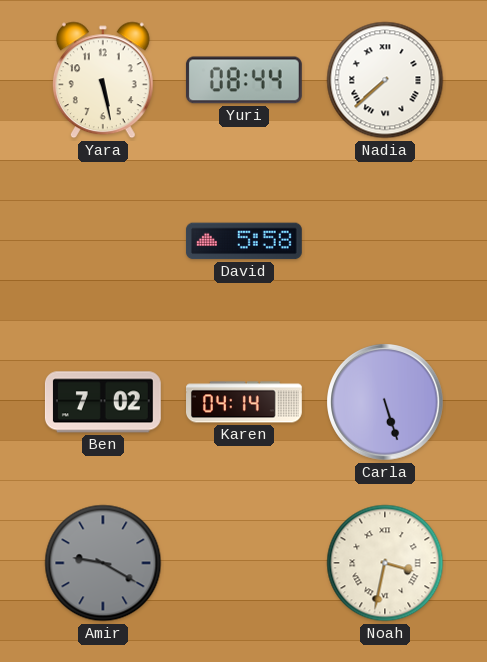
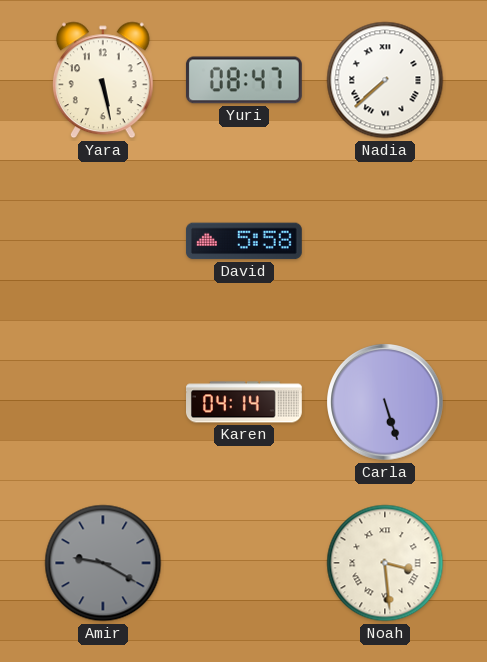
Yuri: 08:44 -> 08:47 (244, 80)
Ben: 7:02 -> none (103, 402)
Noah: 3:32 -> 3:29 (385, 563)
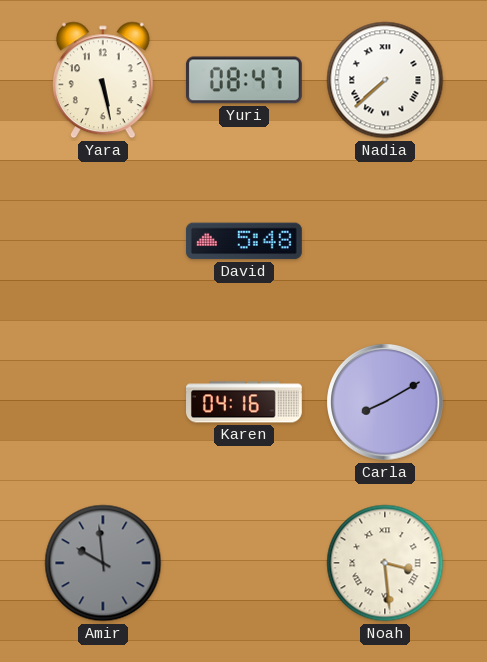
David: 5:58 -> 5:48 (244, 241)
Karen: 04:14 -> 04:16 (245, 402)
Carla: 5:27 -> 8:10 (385, 402)
Amir: 9:20 -> 9:59 (103, 563)
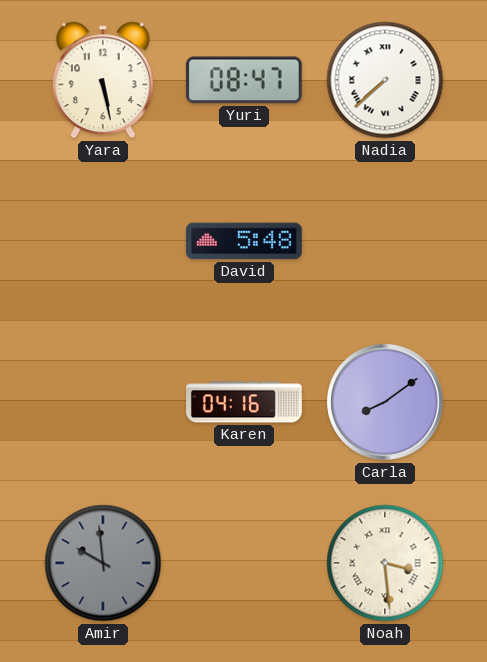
Carla: 8:10 -> 8:09 (385, 402)
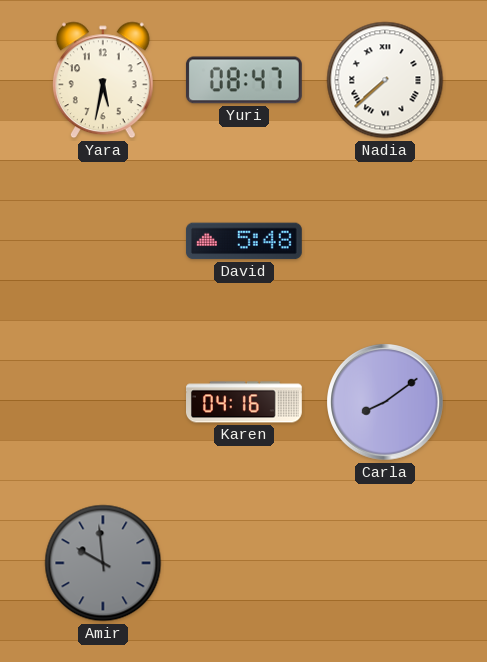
Yara: 5:28 -> 5:32 (103, 80)
Noah: 3:29 -> none (385, 563)
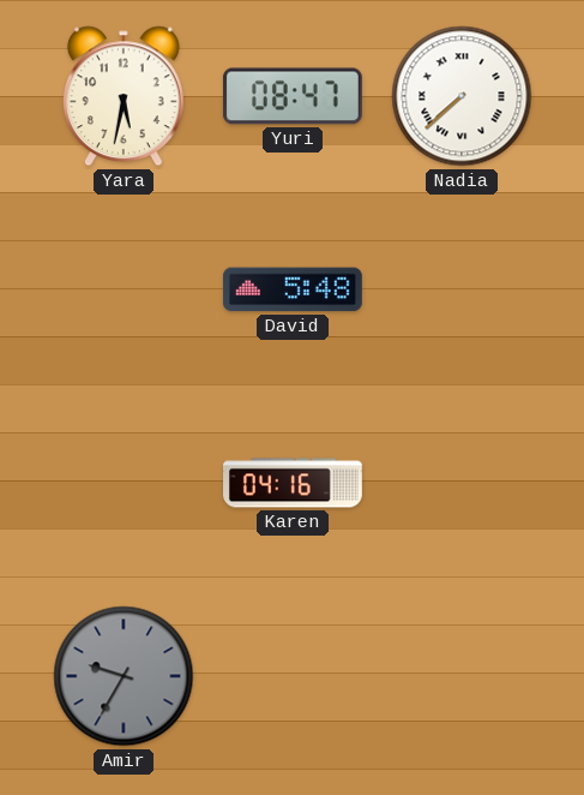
Carla: 8:09 -> none (385, 402)
Amir: 9:59 -> 9:35 (124, 676)
